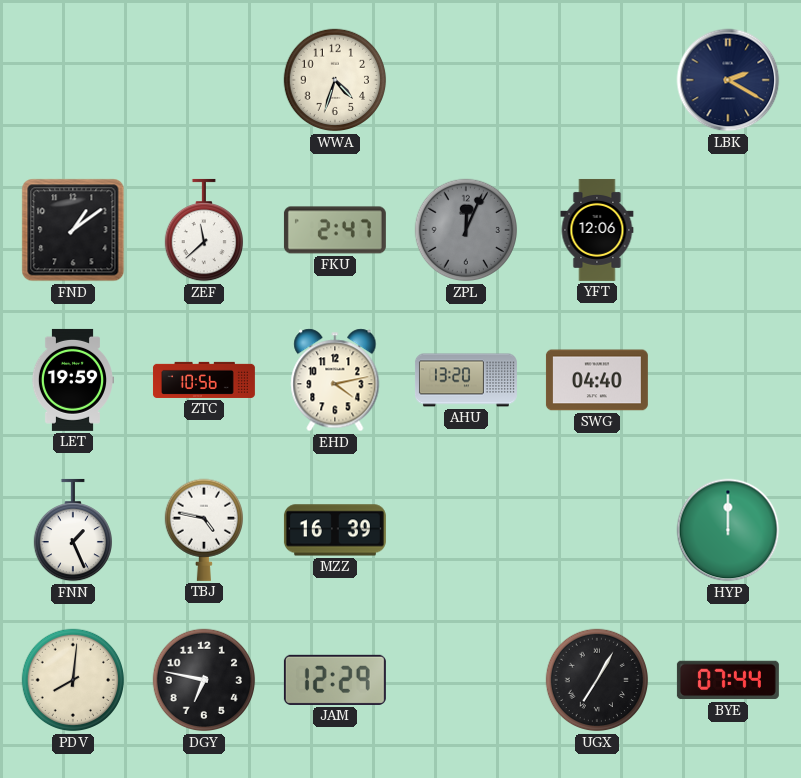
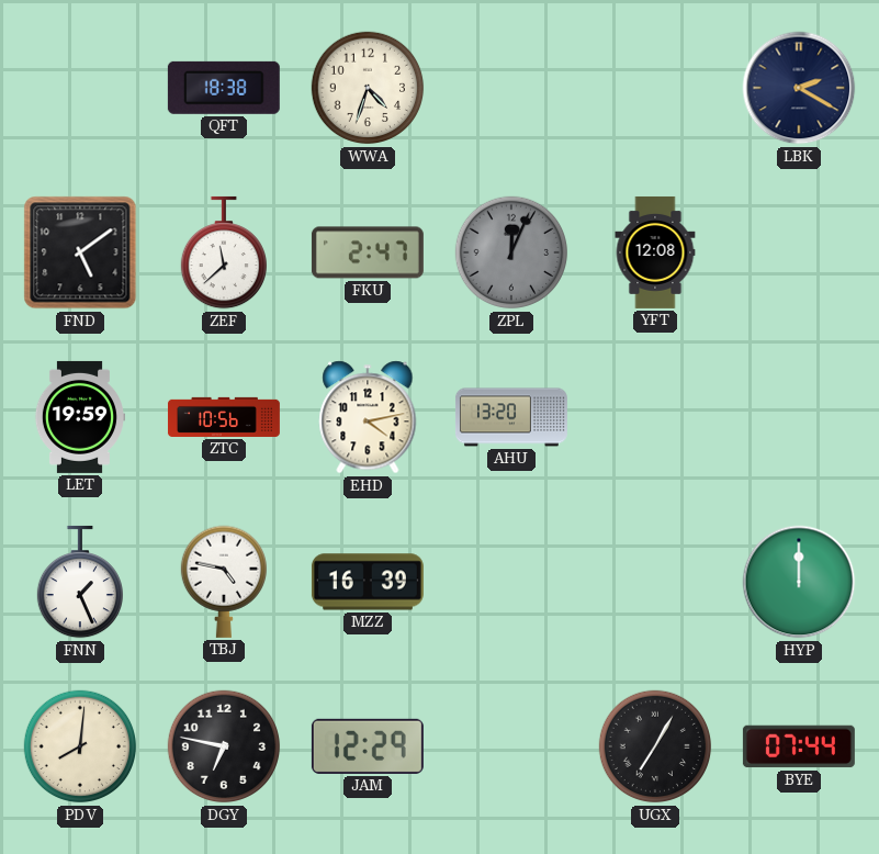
QFT: none -> 18:38 (224, 88)
FND: 1:09 -> 5:09 (80, 252)
YFT: 12:06 -> 12:08 (655, 252)
SWG: 04:40 -> none (597, 380)
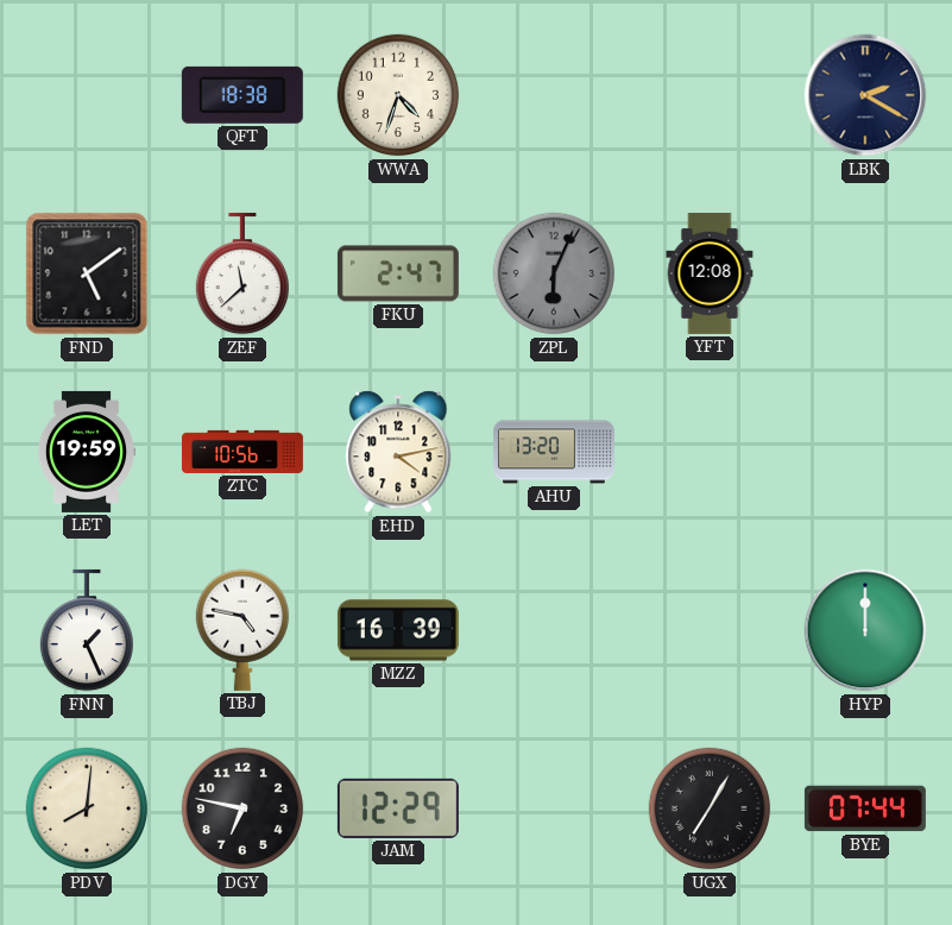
ZPL: 12:04 -> 6:04 (554, 273)
